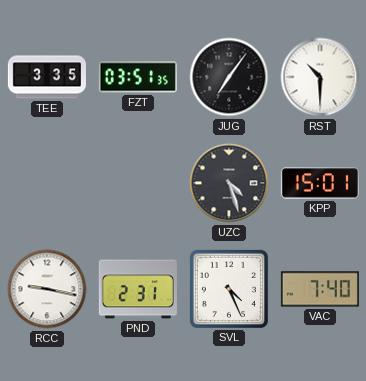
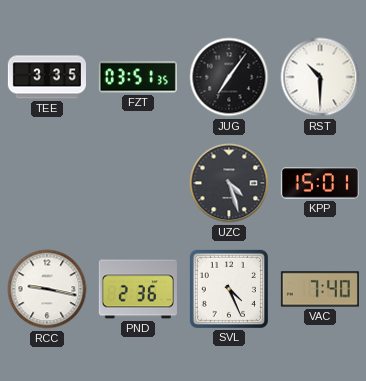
PND: 2:31 -> 2:36 (138, 289)
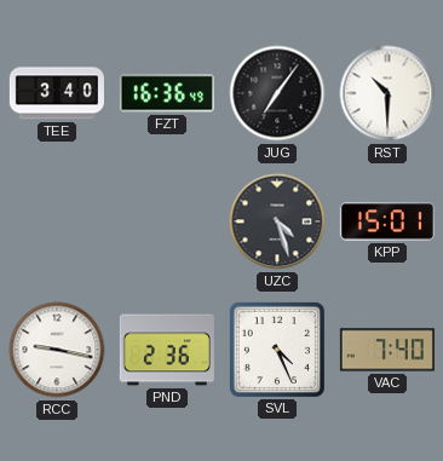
TEE: 3:35 -> 3:40 (57, 93)
FZT: 03:51 -> 16:36 (167, 93)
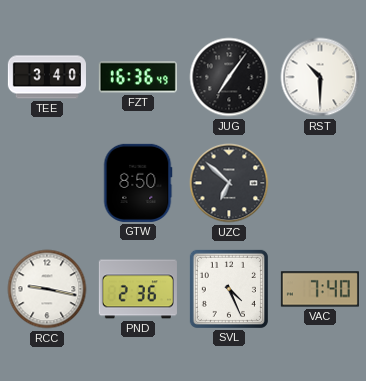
GTW: none -> 8:50 (138, 183)
UZC: 4:27 -> 6:52 (229, 183)
KPP: 15:01 -> none (387, 221)
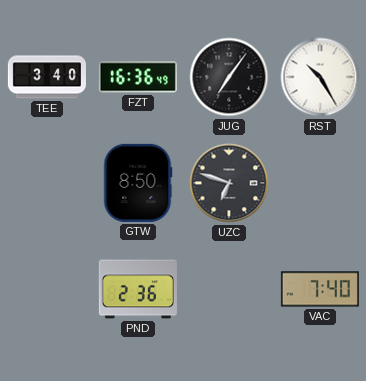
RST: 10:30 -> 10:25 (320, 77)
UZC: 6:52 -> 6:48 (229, 183)
RCC: 9:17 -> none (47, 289)
SVL: 4:26 -> none (229, 289)
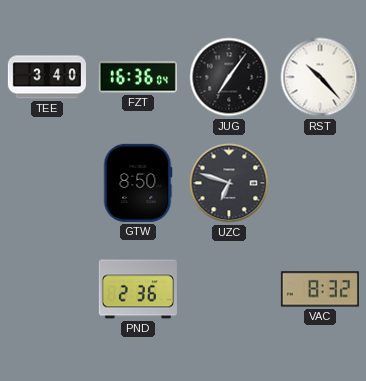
FZT: 16:36:49 -> 16:36:04 (138, 77)
RST: 10:25 -> 10:23 (320, 77)
VAC: 7:40 -> 8:32 (320, 289)
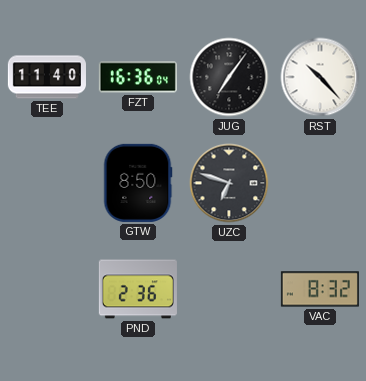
TEE: 3:40 -> 11:40 (47, 77)
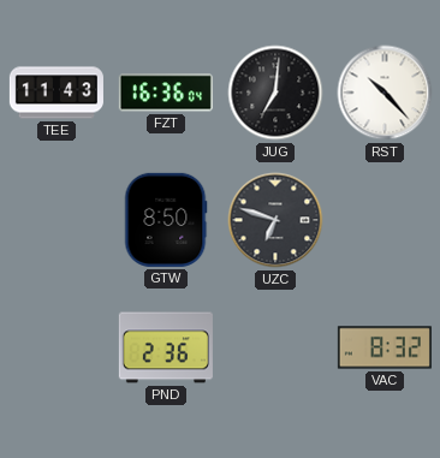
TEE: 11:40 -> 11:43 (57, 93)
JUG: 7:06 -> 7:01 (275, 93)
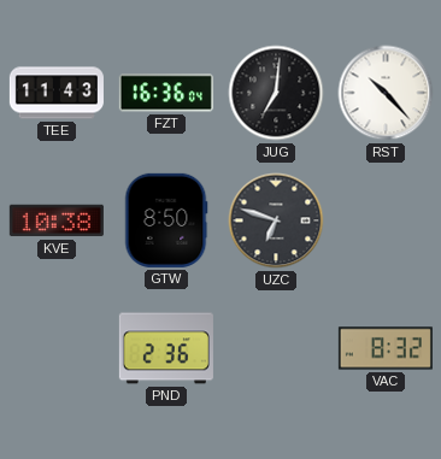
KVE: none -> 10:38 (57, 220)
